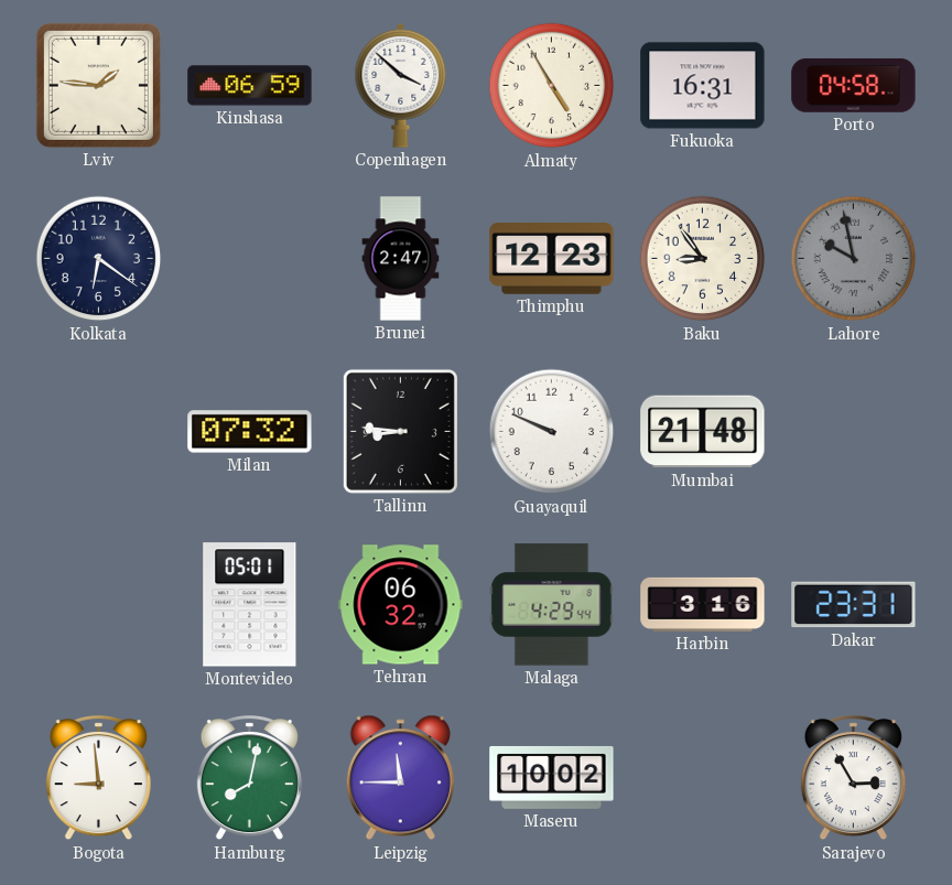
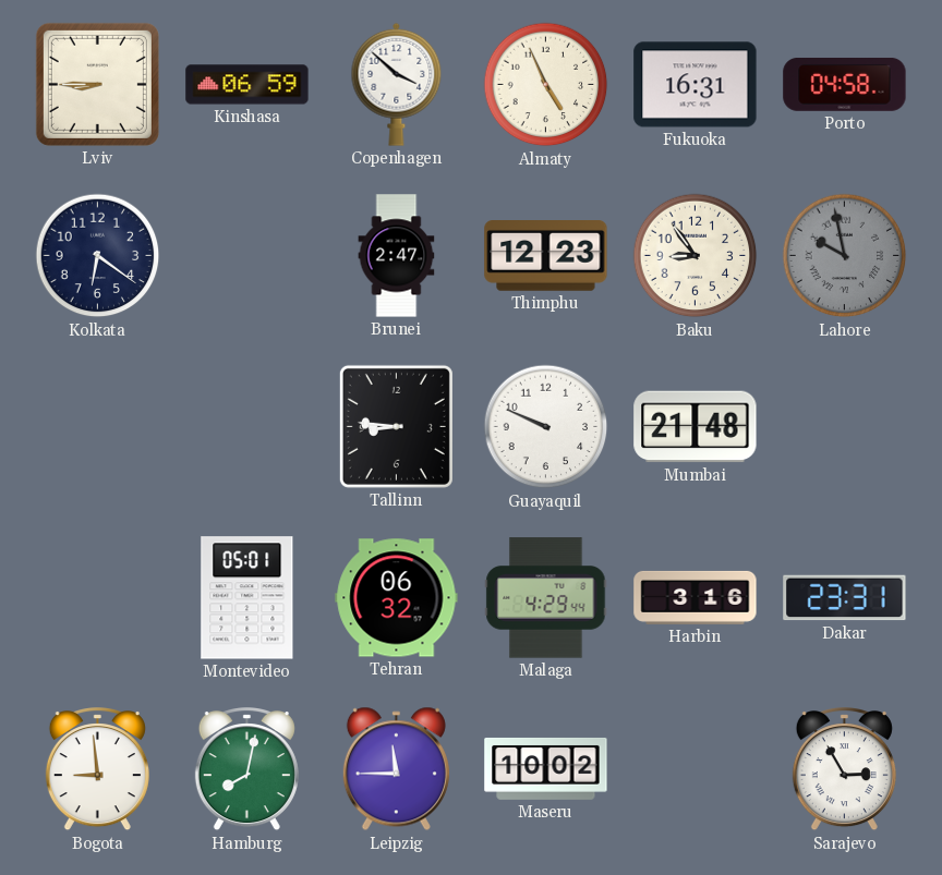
Lviv: 1:46 -> 8:45 (97, 84)
Almaty: 4:55 -> 4:56 (546, 85)
Milan: 07:32 -> none (250, 432)
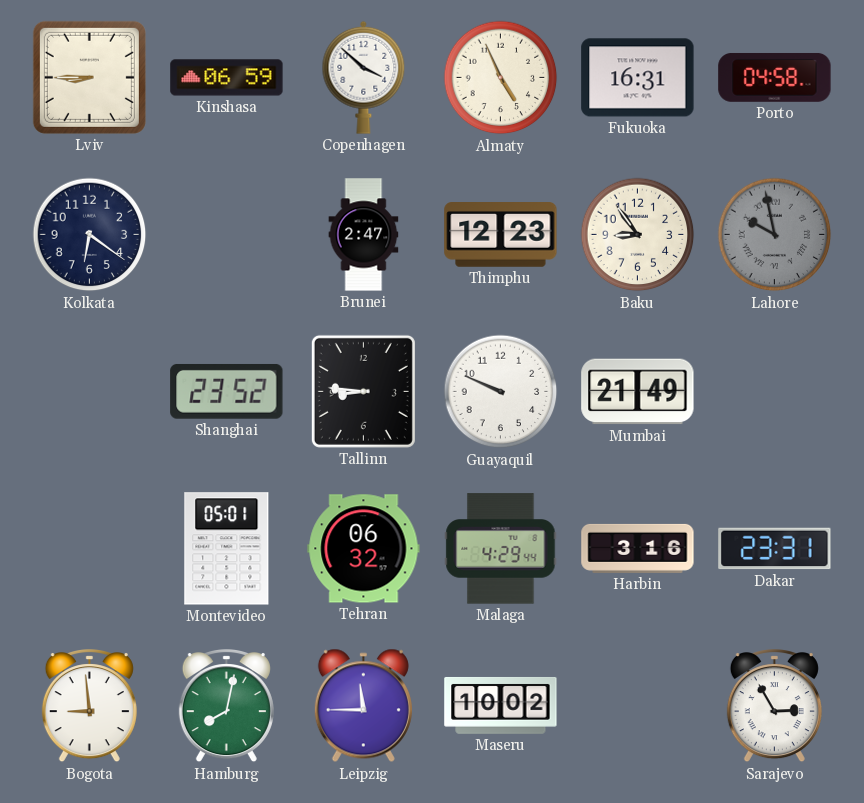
Shanghai: none -> 23:52 (227, 391)
Mumbai: 21:48 -> 21:49 (638, 392)
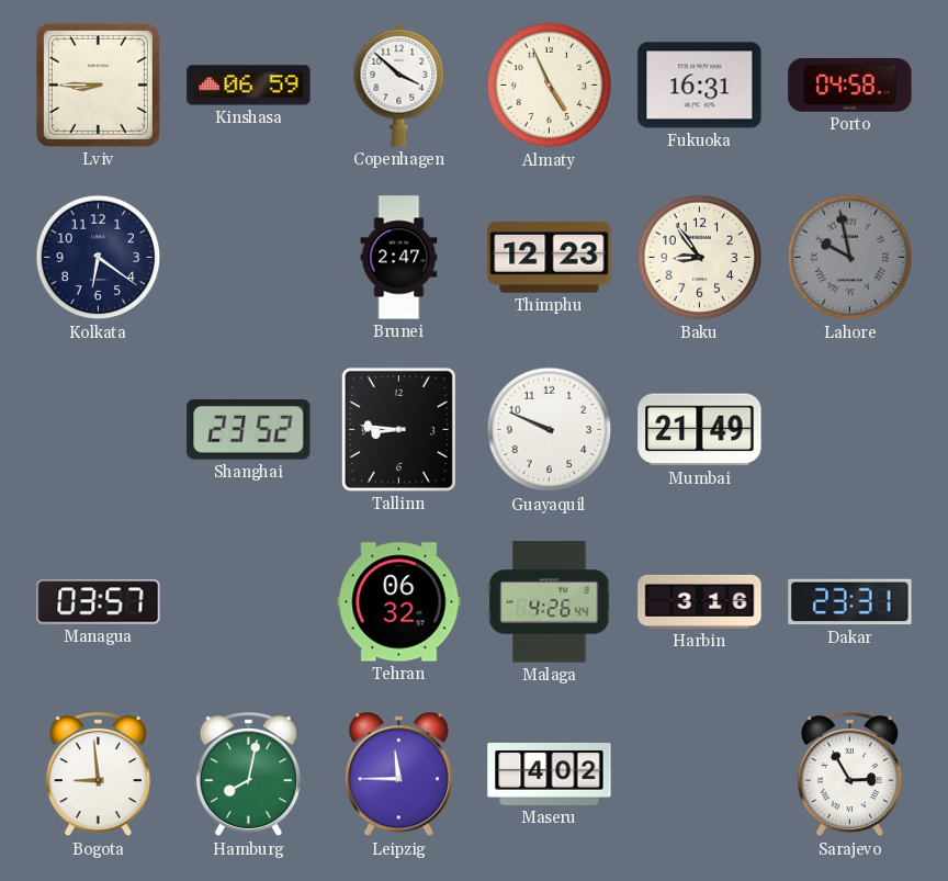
Managua: none -> 03:57 (99, 602)
Montevideo: 05:01 -> none (227, 549)
Malaga: 4:29 -> 4:26 (550, 602)
Maseru: 10:02 -> 4:02 (550, 773)
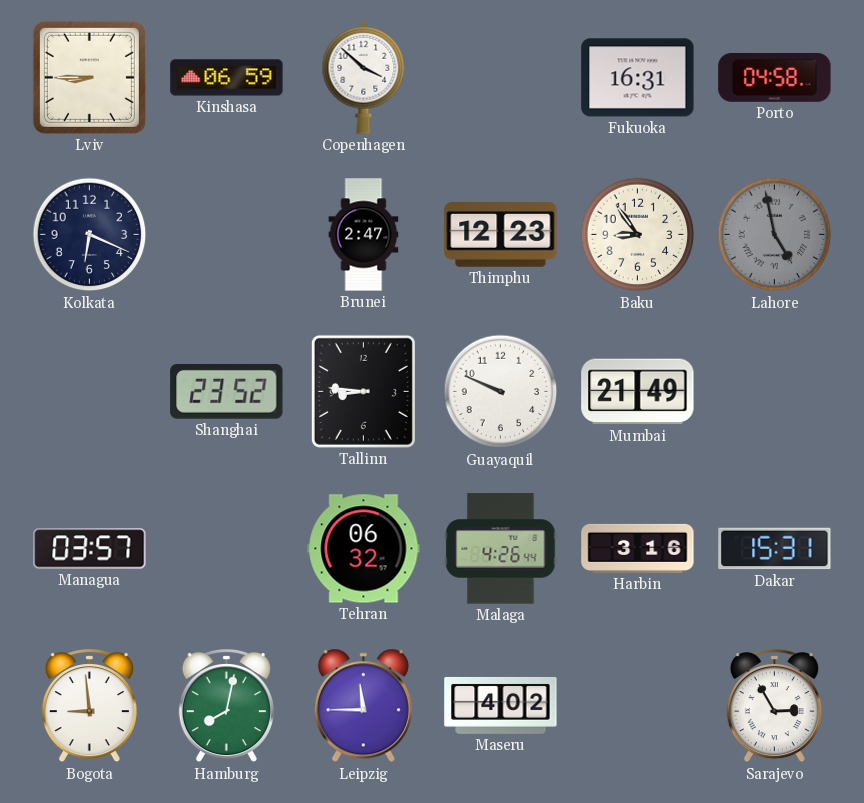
Almaty: 4:56 -> none (550, 86)
Kolkata: 6:21 -> 6:19 (90, 235)
Lahore: 9:58 -> 4:58 (775, 235)
Dakar: 23:31 -> 15:31 (775, 549)
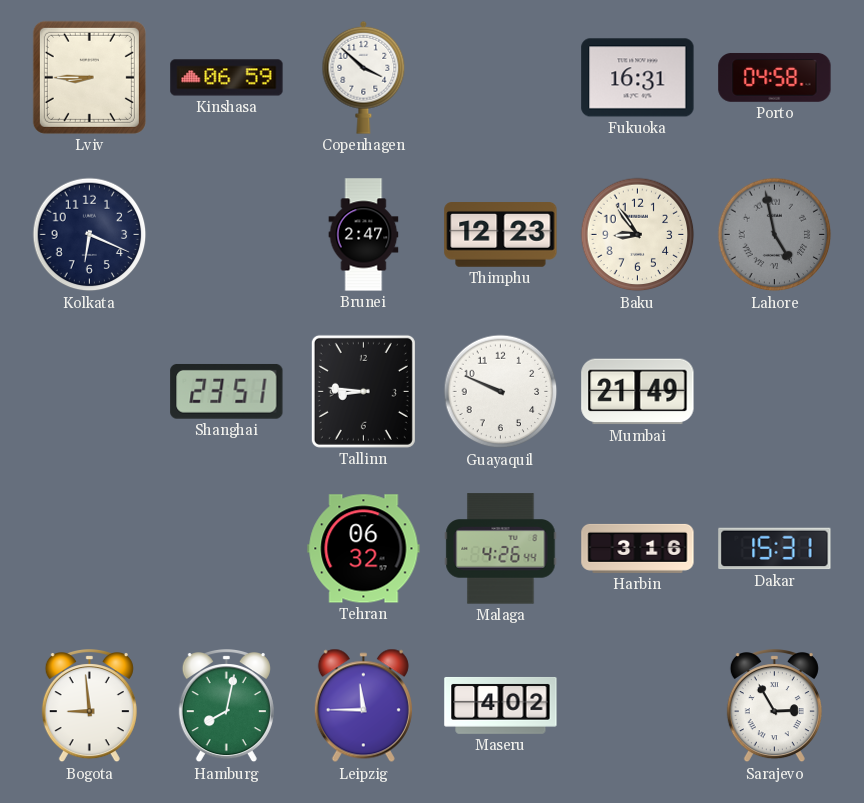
Shanghai: 23:52 -> 23:51 (227, 391)
Managua: 03:57 -> none (90, 549)
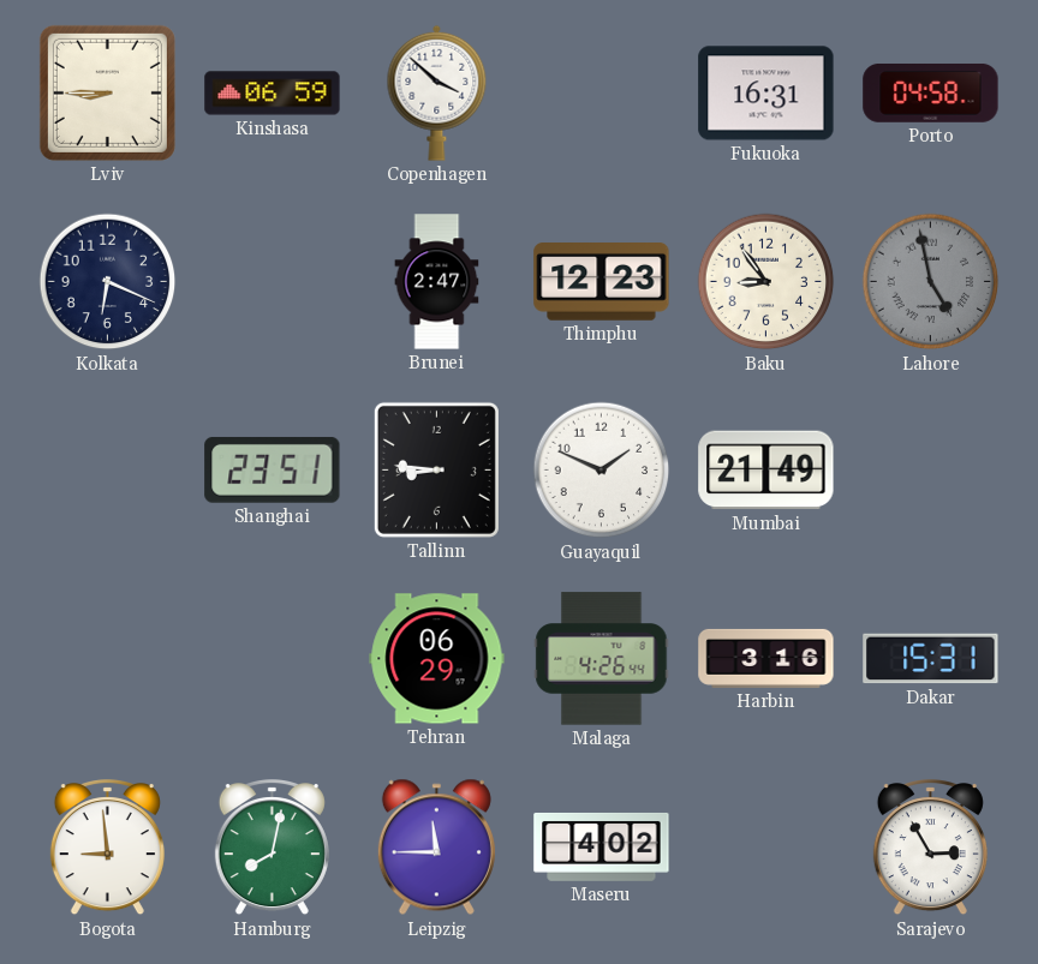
Guayaquil: 9:49 -> 1:49 (602, 471)
Tehran: 06:32 -> 06:29 (437, 659)
